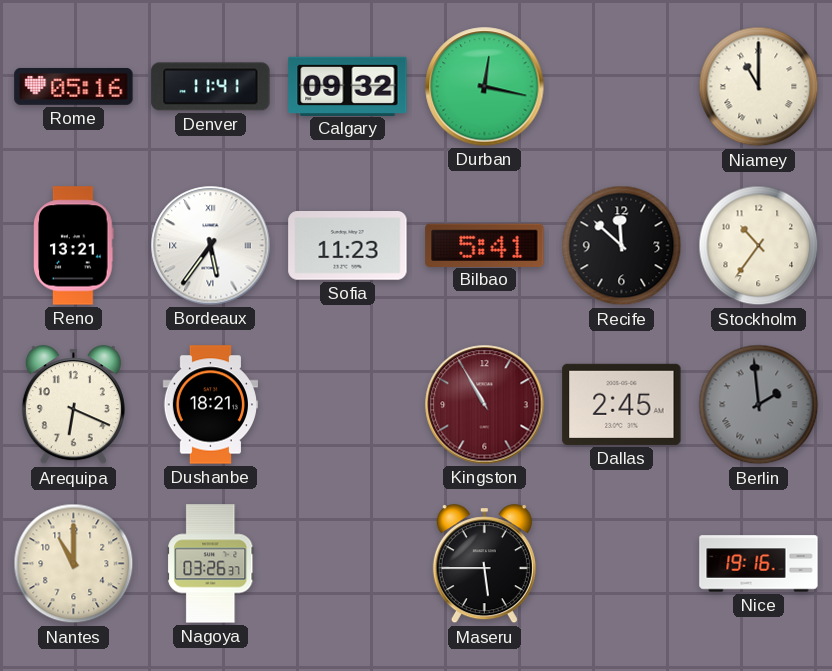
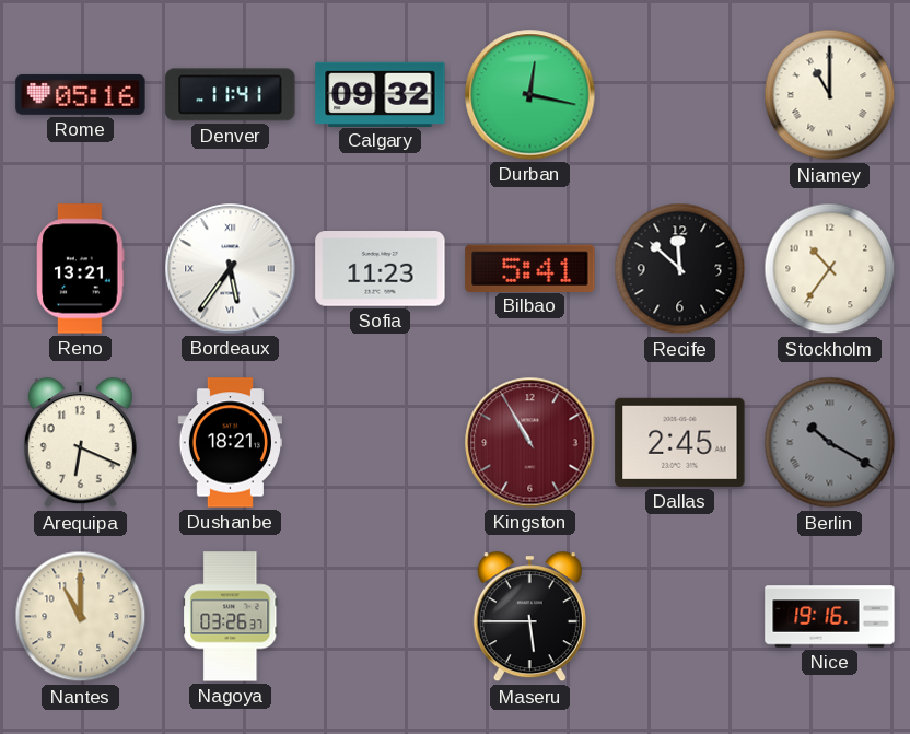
Berlin: 1:59 -> 10:20 (830, 443)
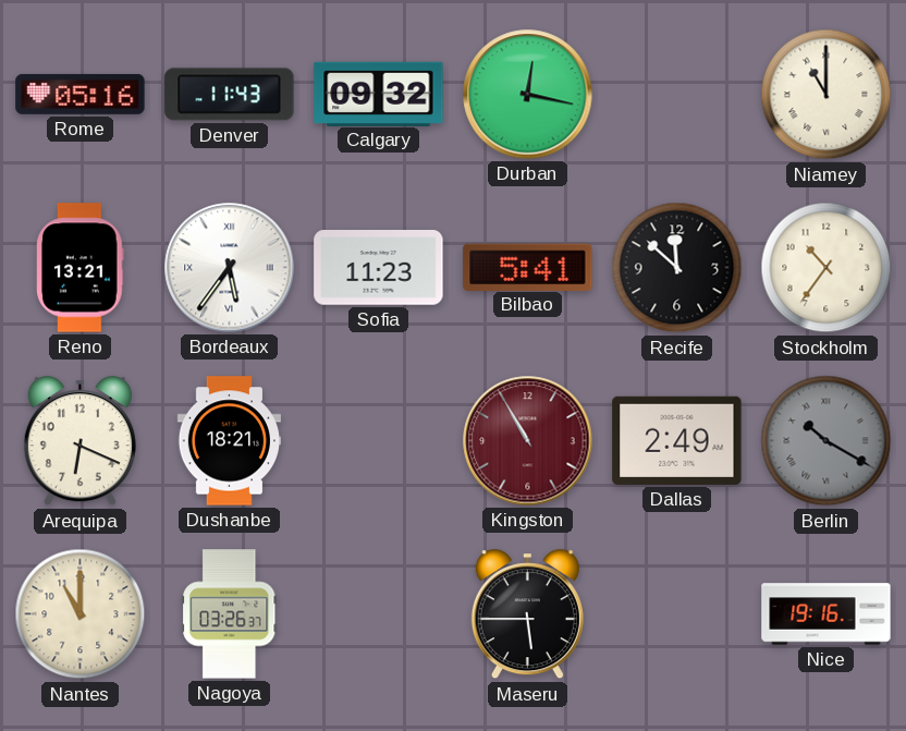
Denver: 11:41 -> 11:43 (230, 95)
Dallas: 2:45 -> 2:49 (677, 440)
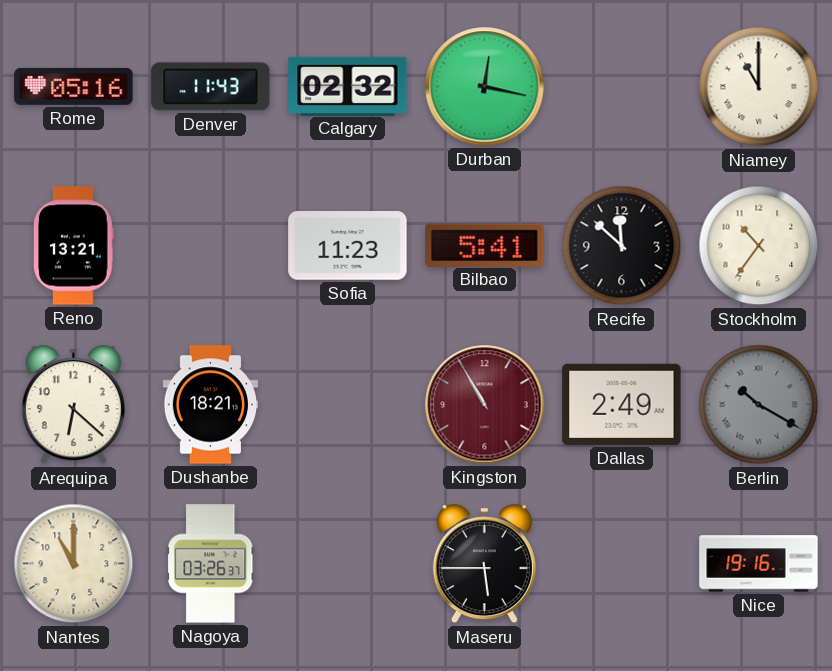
Calgary: 09:32 -> 02:32 (348, 86)
Bordeaux: 5:36 -> none (230, 268)
Arequipa: 6:19 -> 6:22 (73, 405)
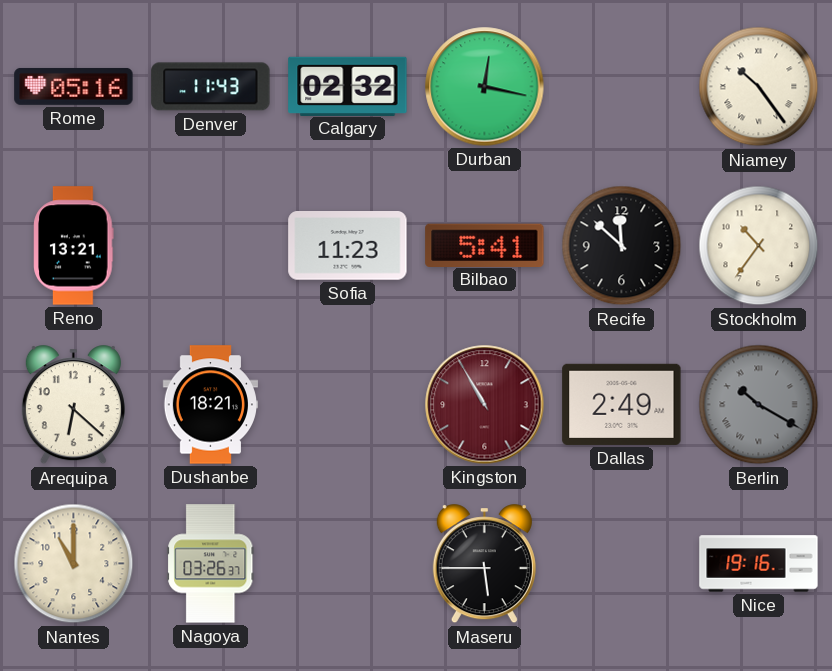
Niamey: 11:00 -> 10:24 (759, 87)
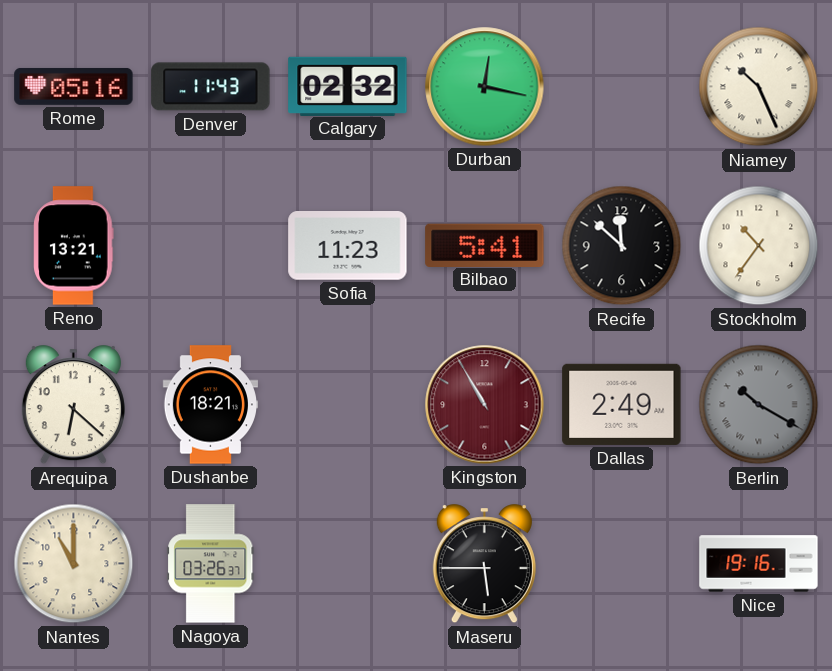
Niamey: 10:24 -> 10:26 (759, 87)
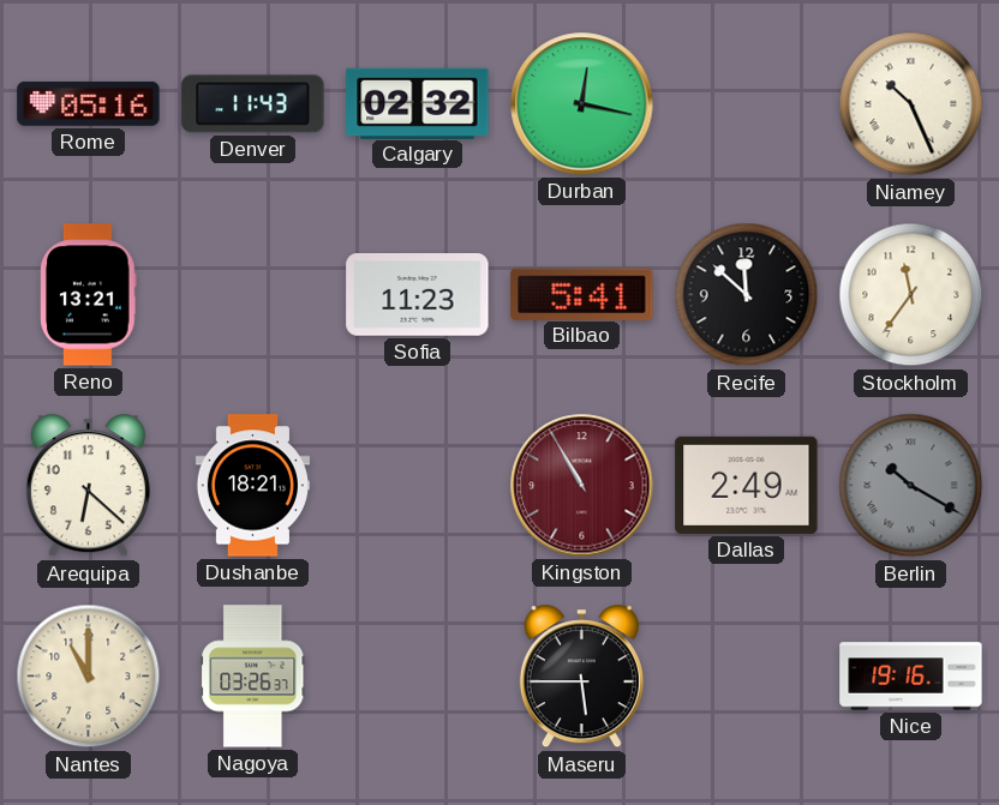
Stockholm: 10:36 -> 11:36 (911, 295)
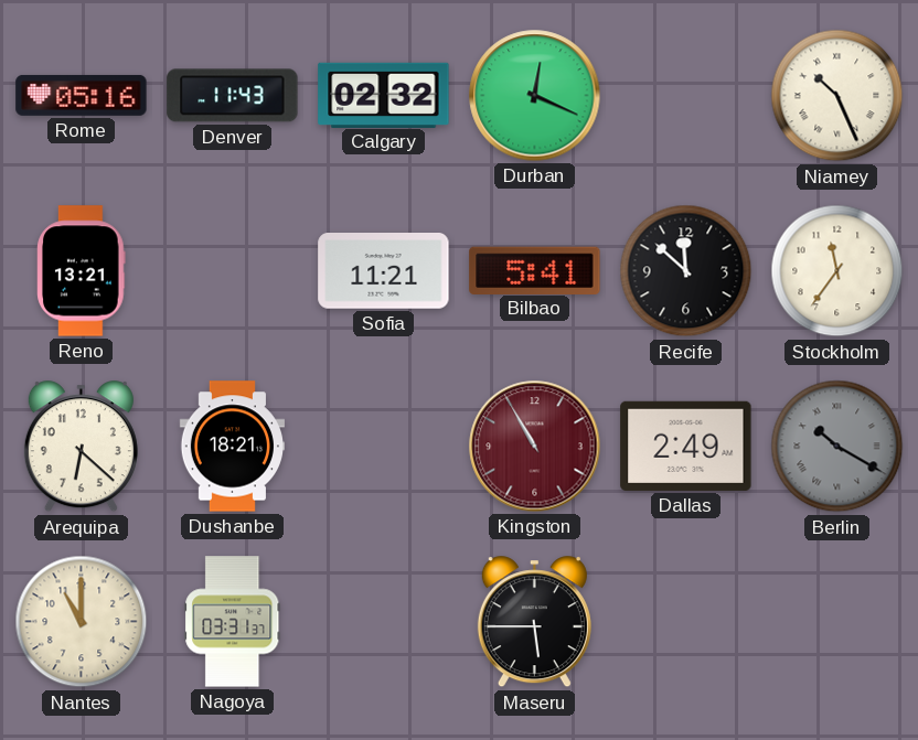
Durban: 12:17 -> 12:19 (535, 96)
Sofia: 11:23 -> 11:21 (384, 271)
Nagoya: 03:26 -> 03:31 (233, 622)
Nice: 19:16 -> none (911, 677)
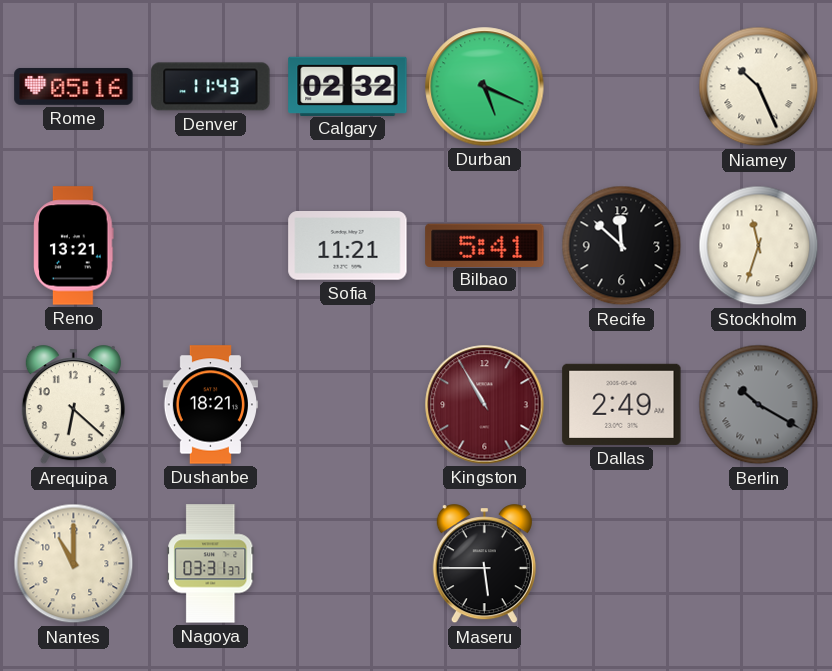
Durban: 12:19 -> 5:19 (485, 87)
Stockholm: 11:36 -> 11:33 (759, 246)
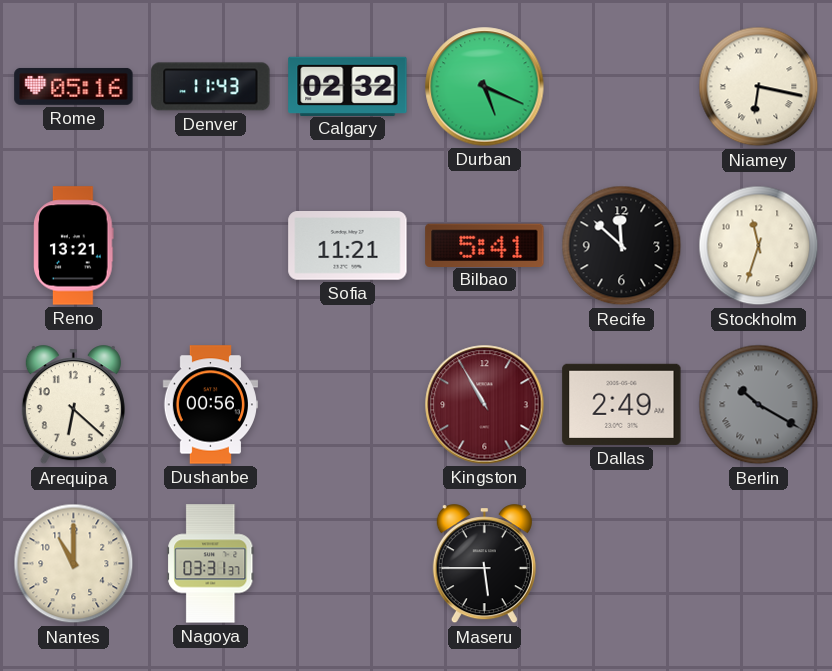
Niamey: 10:26 -> 6:17 (759, 87)
Dushanbe: 18:21 -> 00:56 (210, 405)
